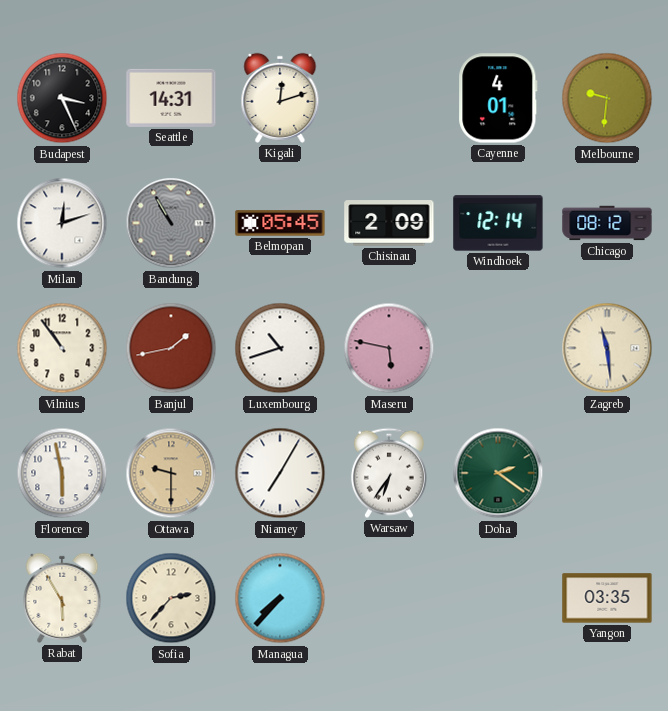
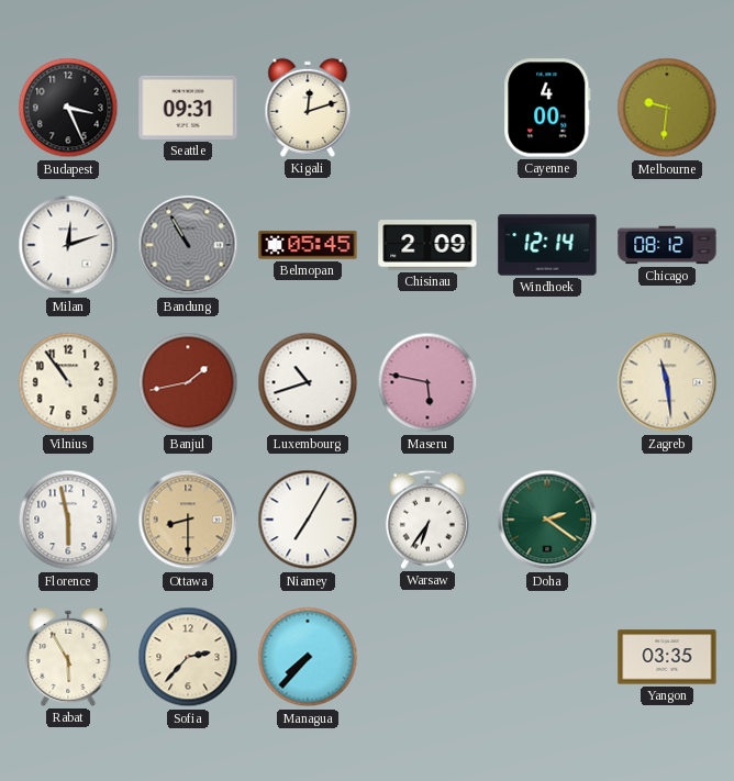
Seattle: 14:31 -> 09:31 (188, 108)
Cayenne: 4:01 -> 4:00 (547, 108)
Ottawa: 9:30 -> 8:30 (188, 520)
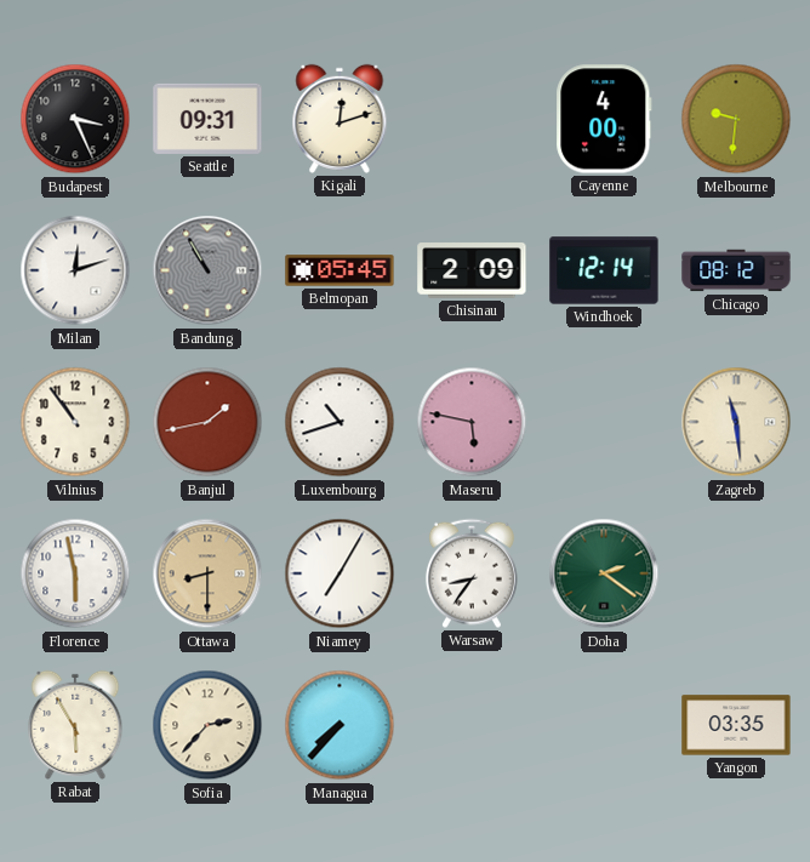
Warsaw: 6:36 -> 8:36 (472, 573)
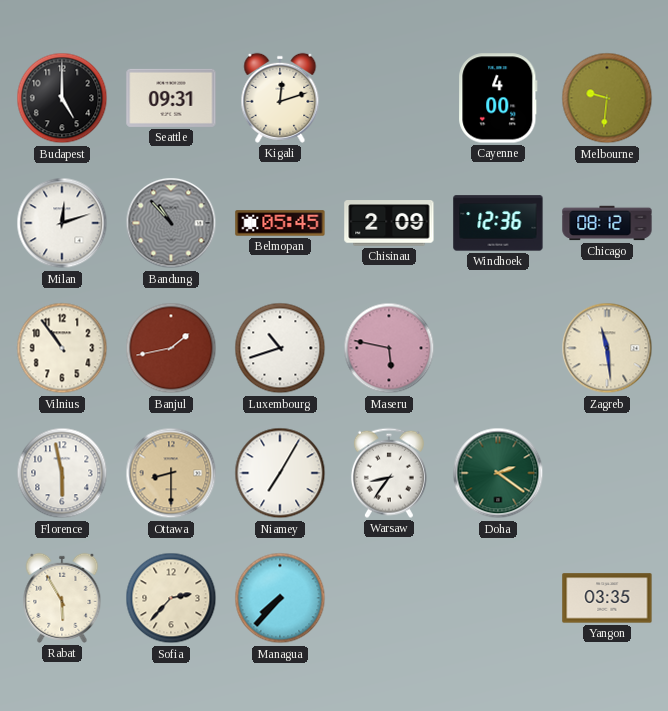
Budapest: 3:26 -> 5:00 (62, 98)
Bandung: 10:55 -> 10:53 (171, 223)
Windhoek: 12:14 -> 12:36 (498, 223)
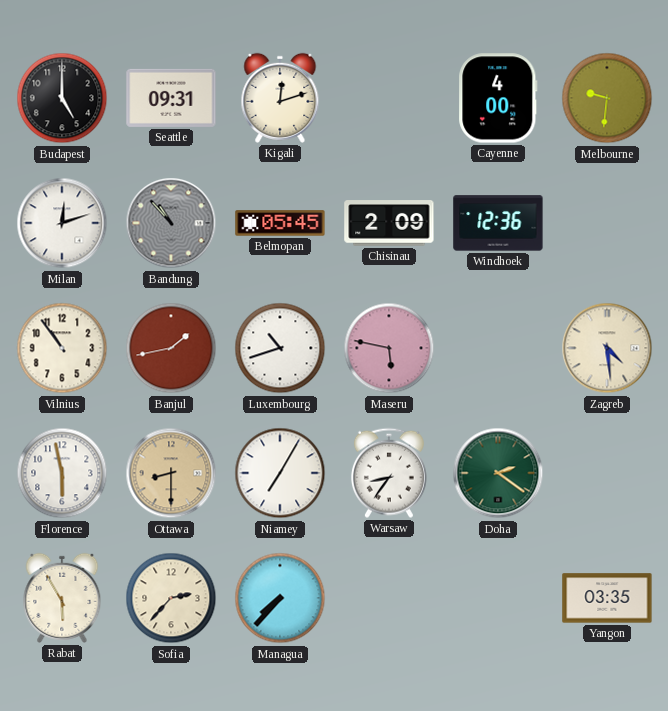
Chicago: 08:12 -> none (607, 223)
Zagreb: 11:29 -> 4:29 (607, 348)
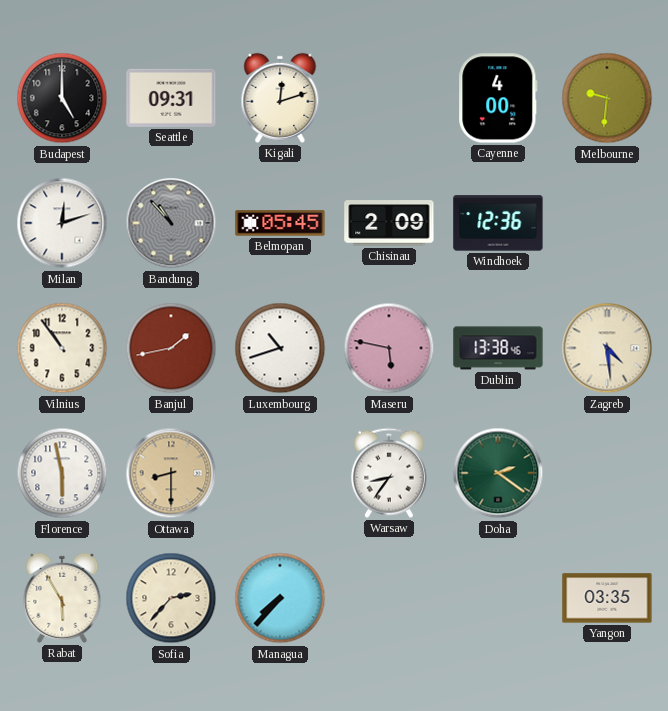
Dublin: none -> 13:38 (498, 348)
Niamey: 7:05 -> none (280, 473)
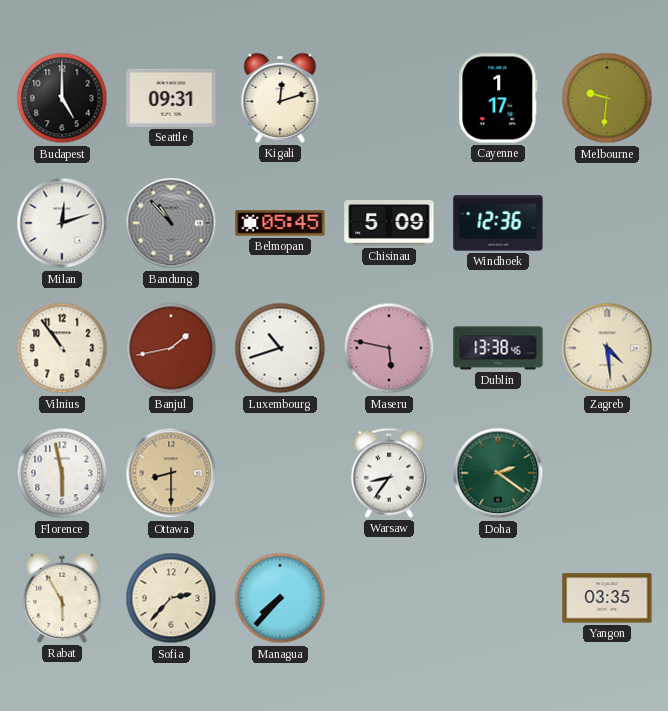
Cayenne: 4:00 -> 1:17 (498, 98)
Chisinau: 2:09 -> 5:09 (389, 223)
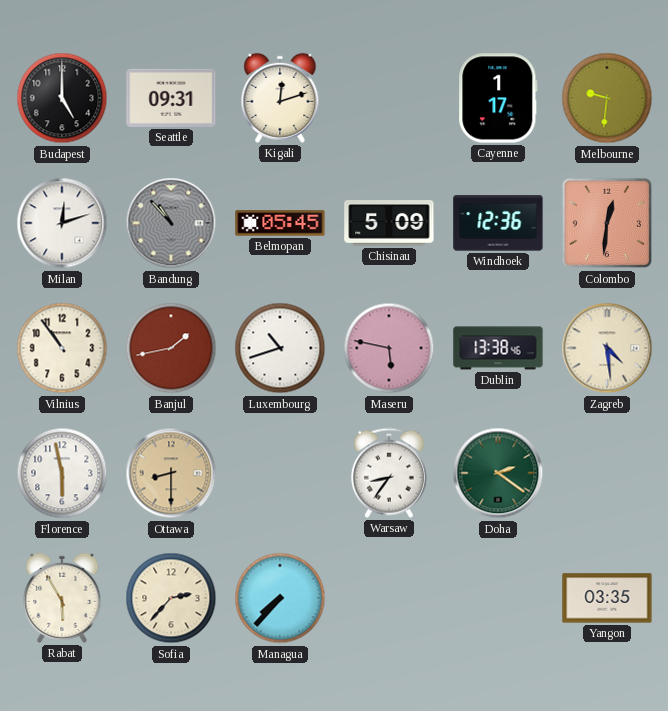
Colombo: none -> 12:31 (607, 223)
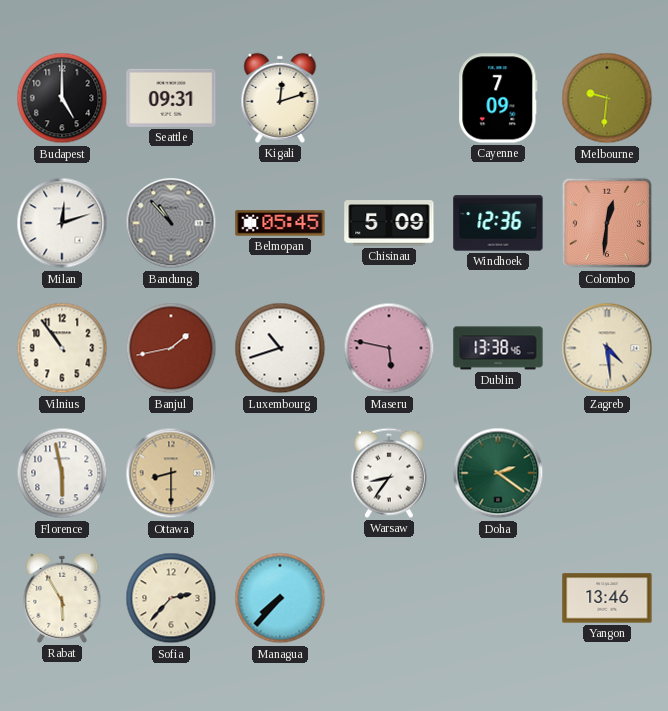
Cayenne: 1:17 -> 7:09 (498, 98)
Yangon: 03:35 -> 13:46 (607, 598)
